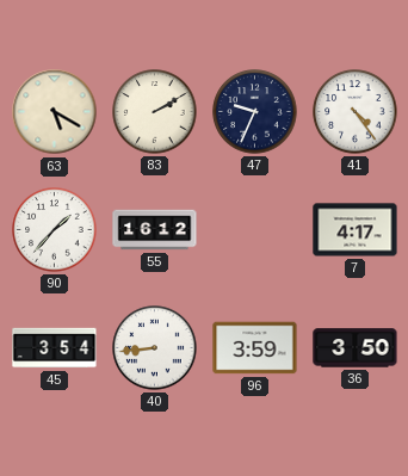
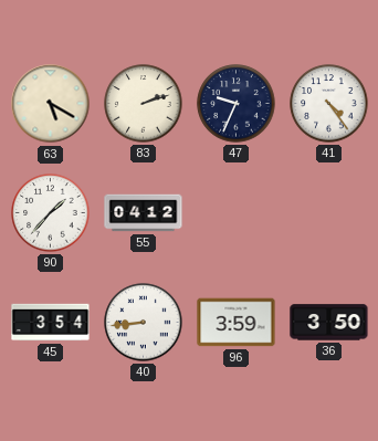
83: 2:10 -> 2:12 (144, 104)
55: 16:12 -> 04:12 (144, 213)
7: 4:17 -> none (356, 230)
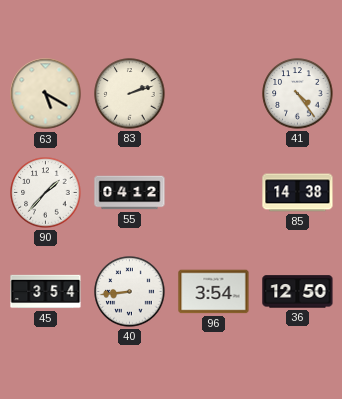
47: 9:34 -> none (237, 104)
85: none -> 14:38 (298, 193)
96: 3:59 -> 3:54 (214, 292)
36: 3:50 -> 12:50 (298, 292)
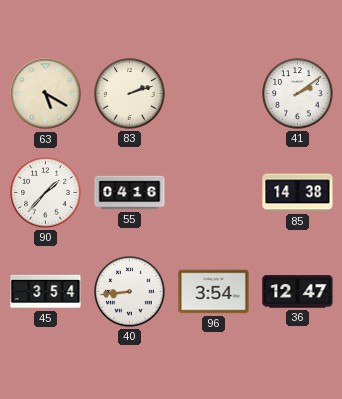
41: 4:24 -> 2:09 (298, 94)
55: 04:12 -> 04:16 (130, 193)
36: 12:50 -> 12:47 (298, 292)
